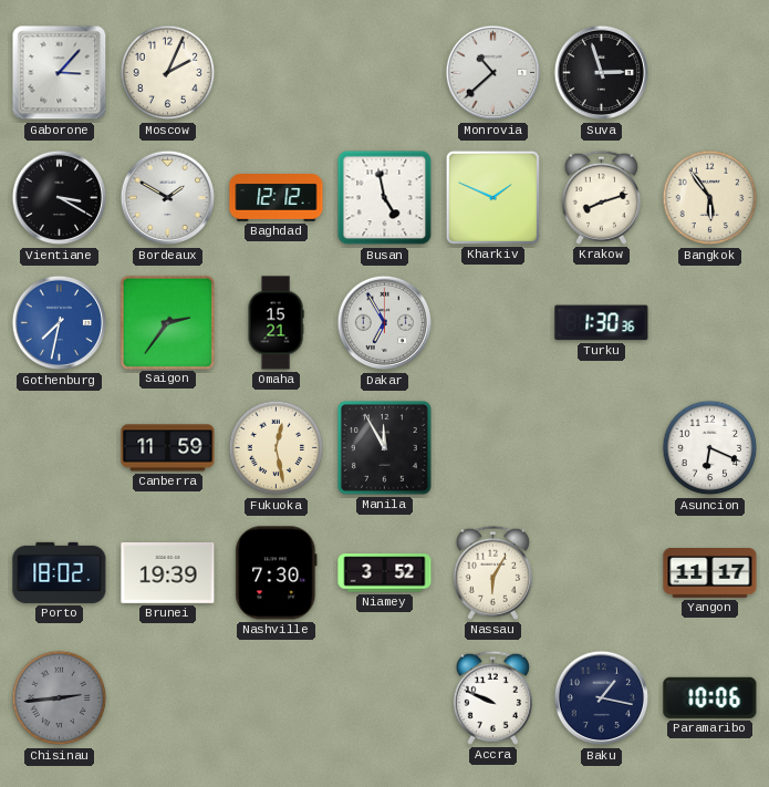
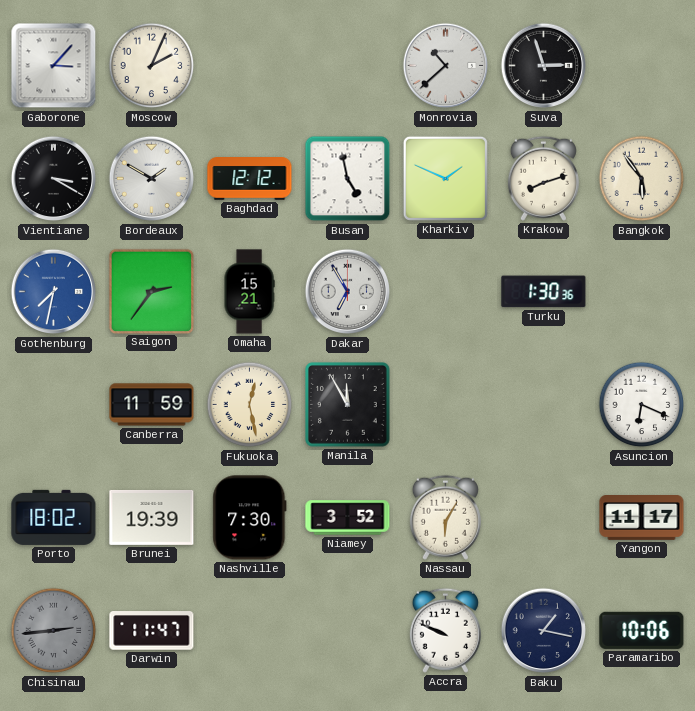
Darwin: none -> 11:47 (152, 631)
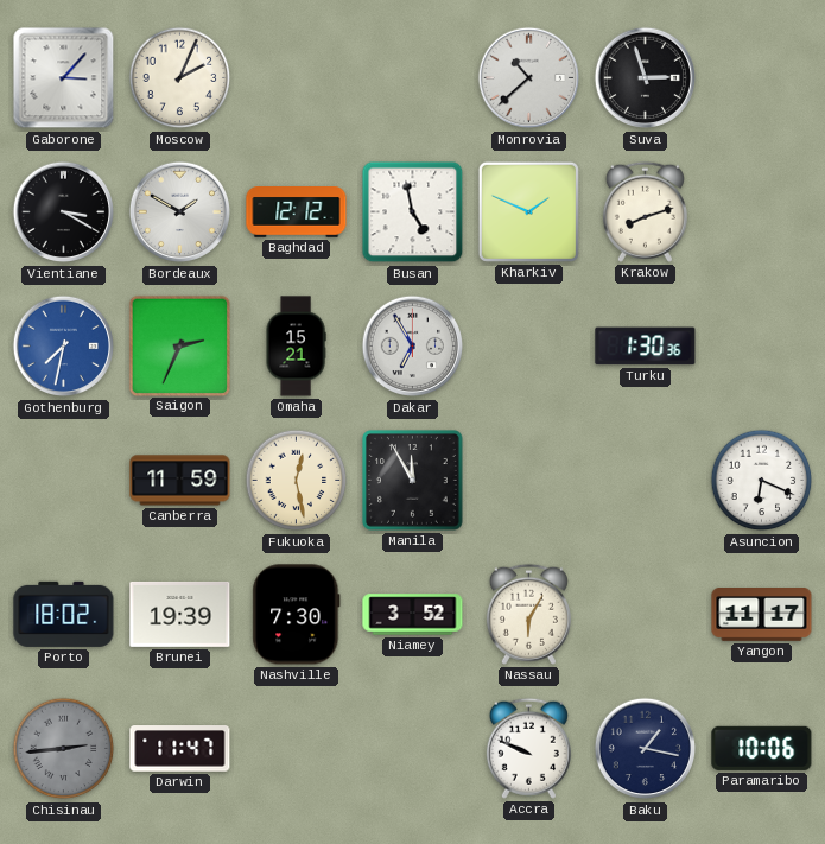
Bangkok: 5:54 -> none (642, 179)
Saigon: 2:36 -> 2:34 (179, 345)
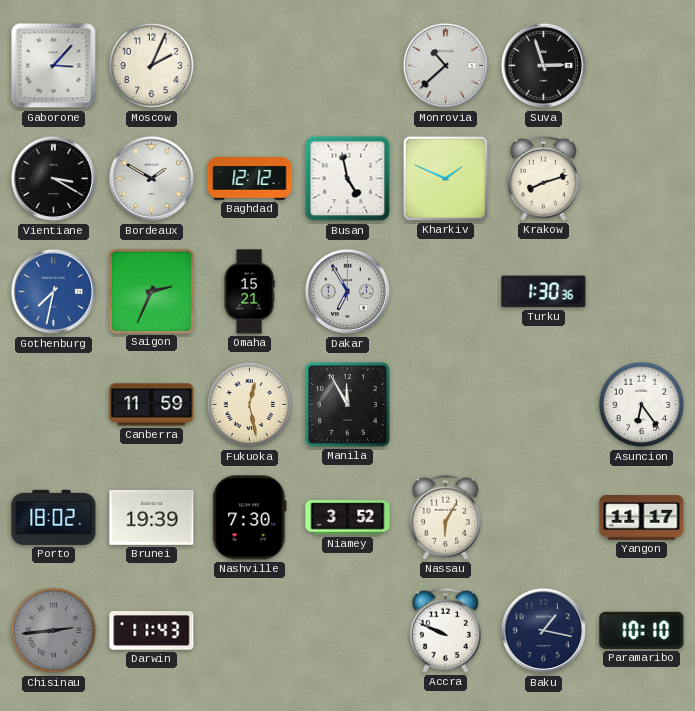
Asuncion: 6:19 -> 6:24 (642, 405)
Darwin: 11:47 -> 11:43 (152, 631)
Paramaribo: 10:06 -> 10:10 (642, 630)
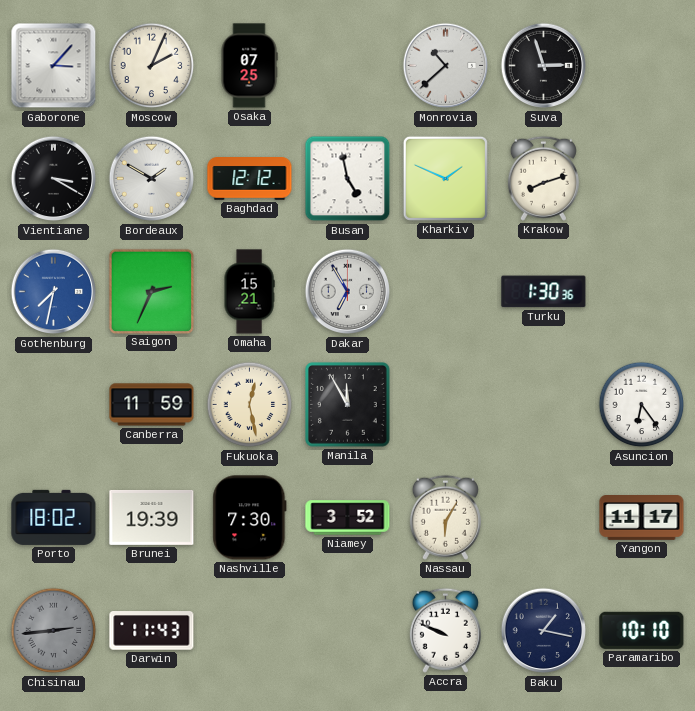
Osaka: none -> 07:25 (249, 66)
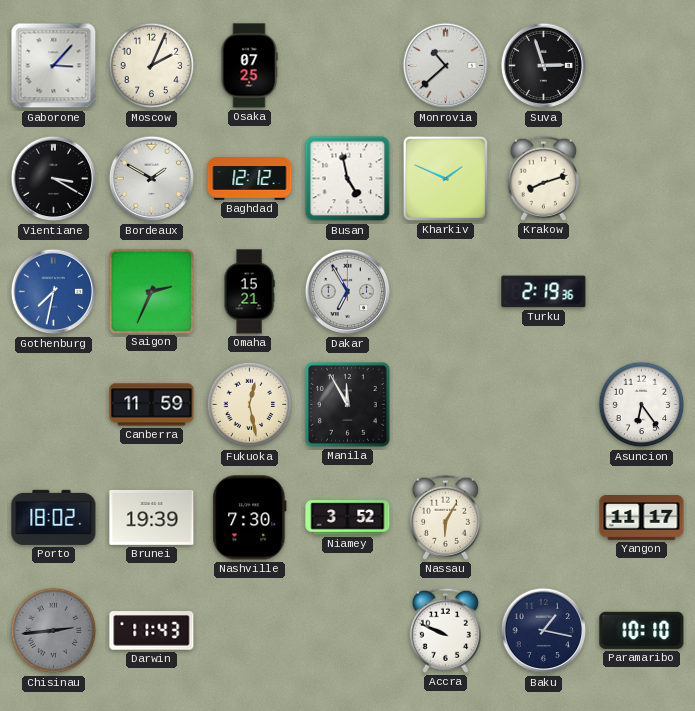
Turku: 1:30 -> 2:19 (544, 292)
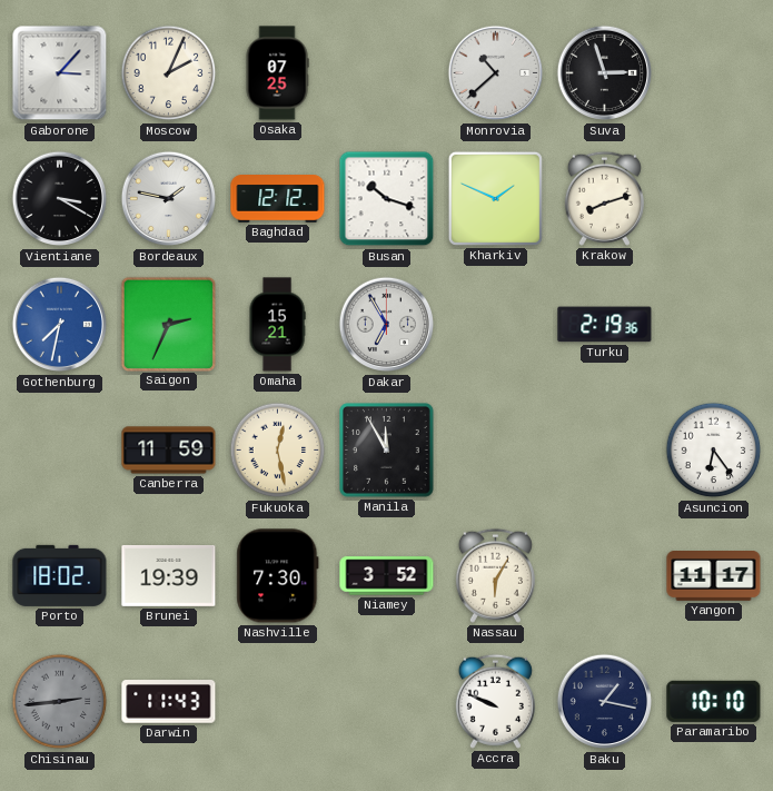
Bordeaux: 1:50 -> 1:47 (169, 199)
Busan: 4:58 -> 10:18 (387, 199)
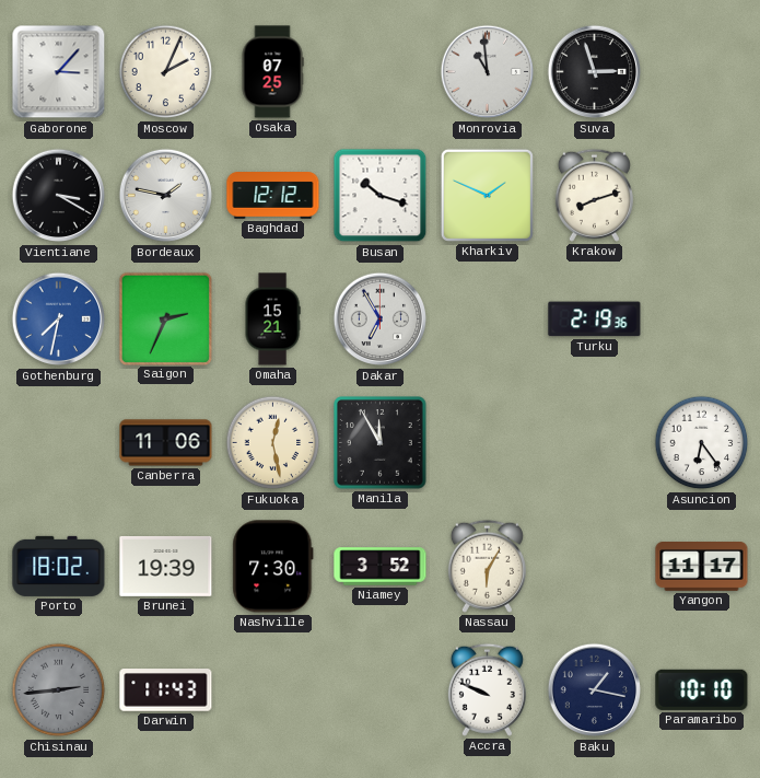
Monrovia: 10:38 -> 10:59 (488, 72)
Canberra: 11:59 -> 11:06 (166, 443)
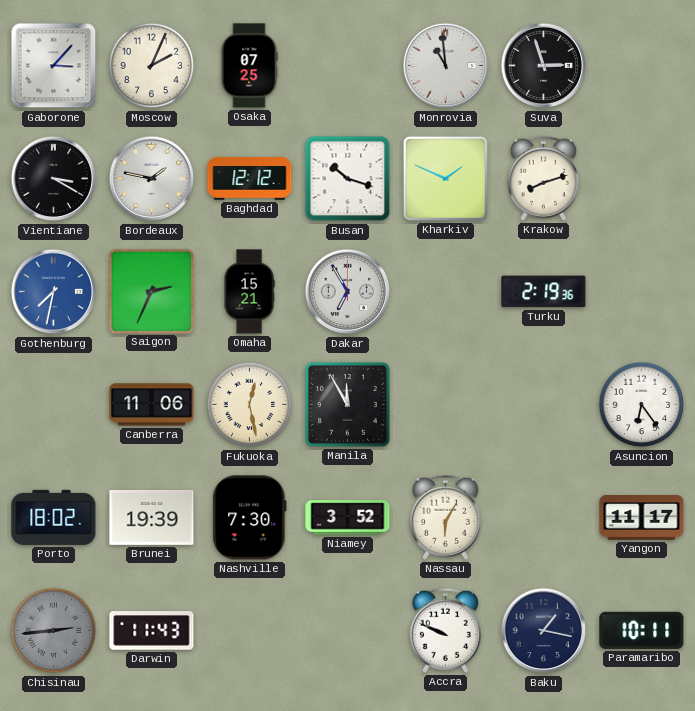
Paramaribo: 10:10 -> 10:11 (642, 630)
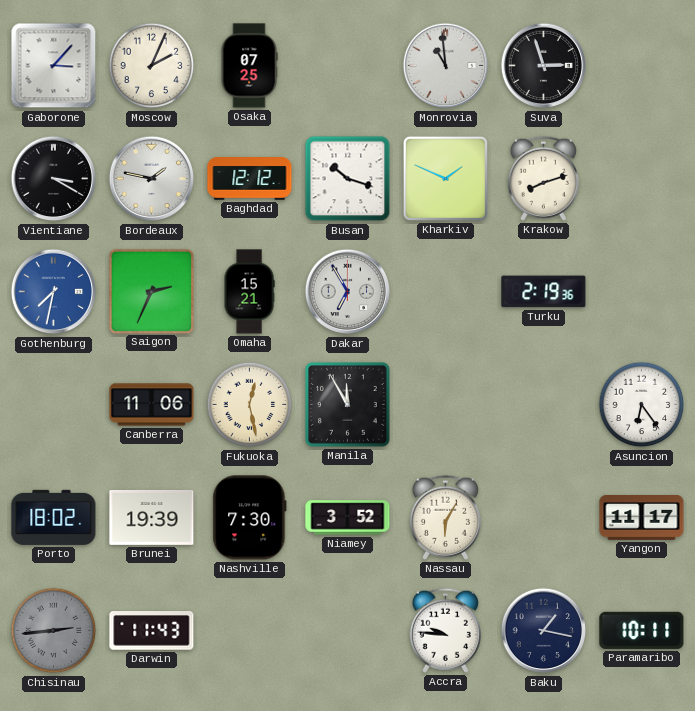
Accra: 9:49 -> 9:46 (445, 630)
